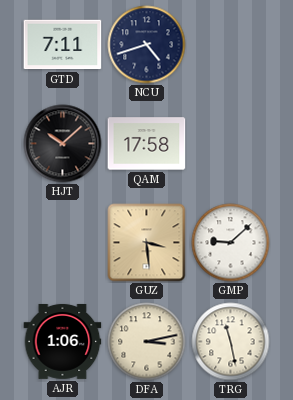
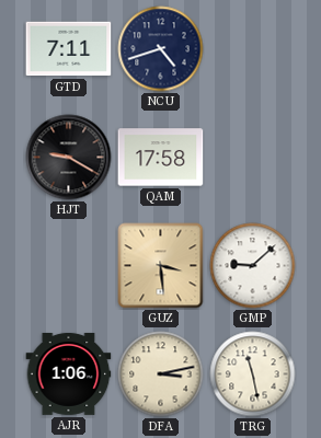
HJT: 10:08 -> 9:20 (69, 158)
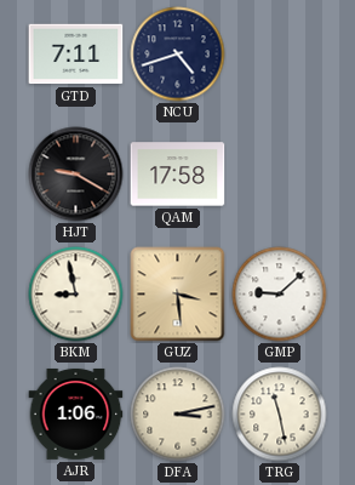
BKM: none -> 8:58 (76, 295)
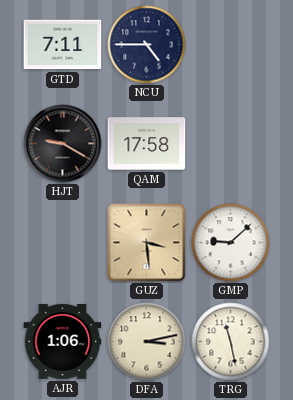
NCU: 4:42 -> 4:45 (147, 45)
BKM: 8:58 -> none (76, 295)
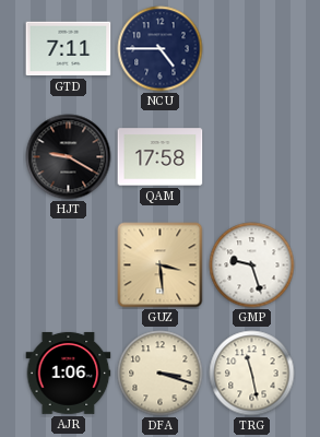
GMP: 9:08 -> 9:27 (252, 265)
DFA: 3:13 -> 3:18 (161, 374)
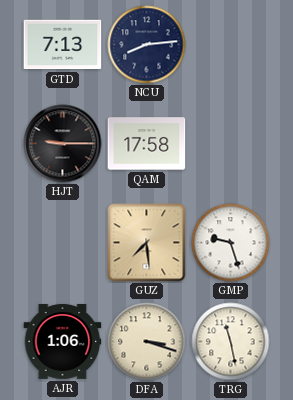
GTD: 7:11 -> 7:13 (63, 45)
NCU: 4:45 -> 8:14 (147, 45)
HJT: 9:20 -> 9:15 (63, 144)
GUZ: 3:29 -> 7:29 (147, 243)
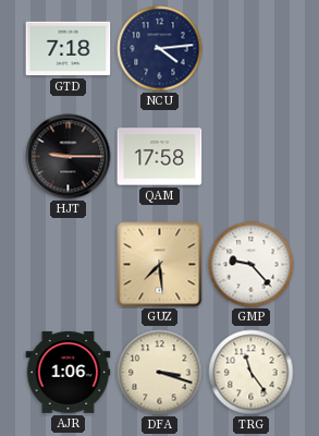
GTD: 7:13 -> 7:18 (69, 49)
NCU: 8:14 -> 4:14 (160, 49)
GMP: 9:27 -> 9:23 (251, 265)
TRG: 11:28 -> 11:24 (251, 373)
